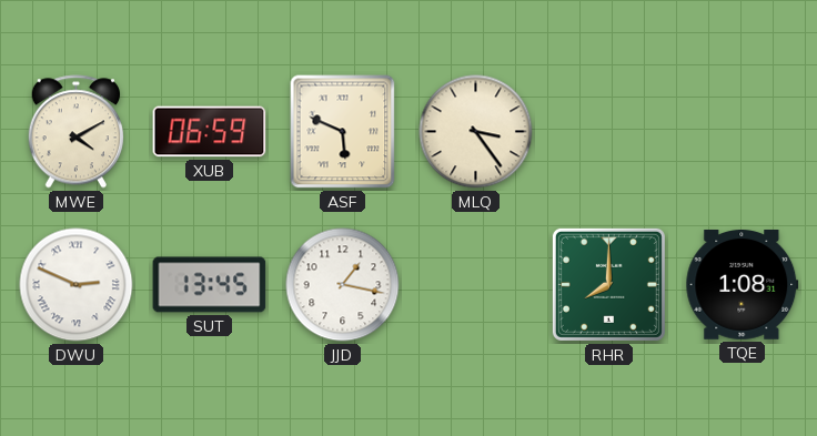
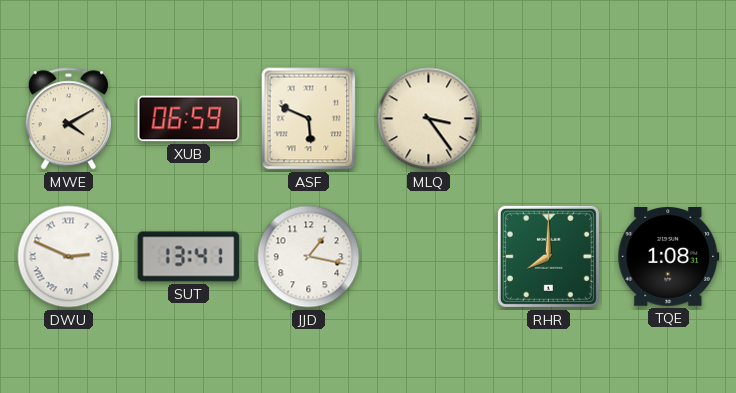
SUT: 13:45 -> 13:41 (189, 257)
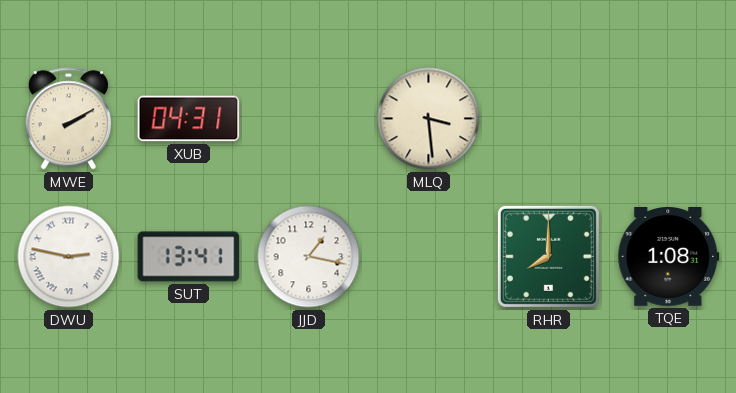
MWE: 4:10 -> 2:10 (68, 119)
XUB: 06:59 -> 04:31 (189, 119)
ASF: 5:49 -> none (309, 119)
MLQ: 3:24 -> 3:29 (429, 119)
DWU: 2:49 -> 2:47 (69, 257)
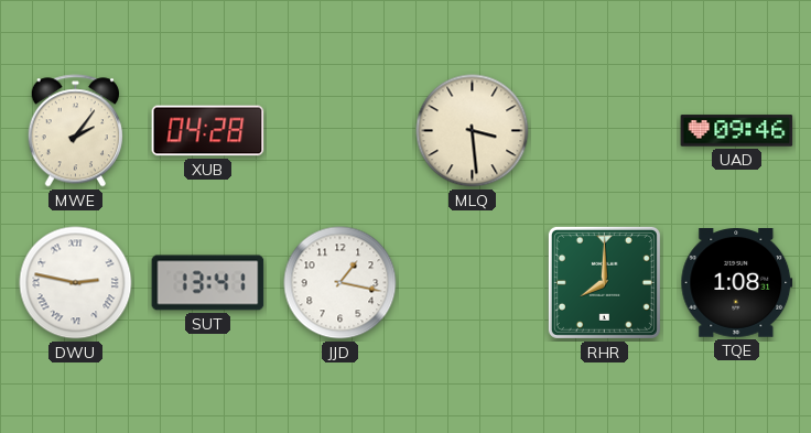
MWE: 2:10 -> 2:06 (75, 131)
XUB: 04:31 -> 04:28 (208, 131)
UAD: none -> 09:46 (737, 131)
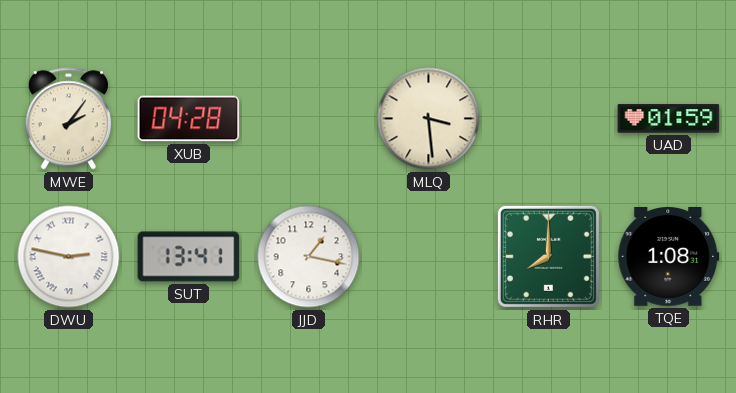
UAD: 09:46 -> 01:59 (669, 119)
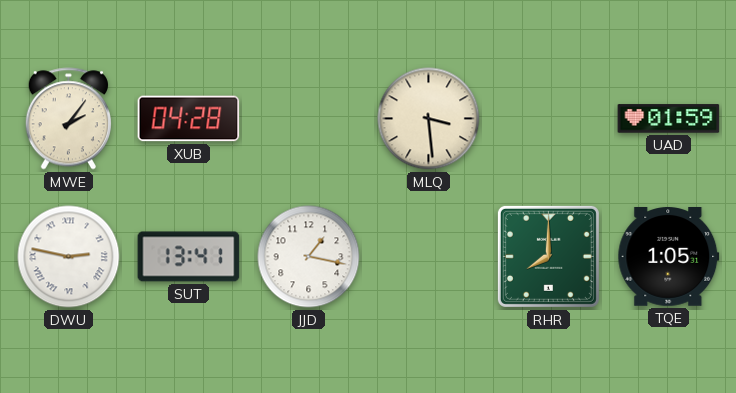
TQE: 1:08 -> 1:05 (669, 257)
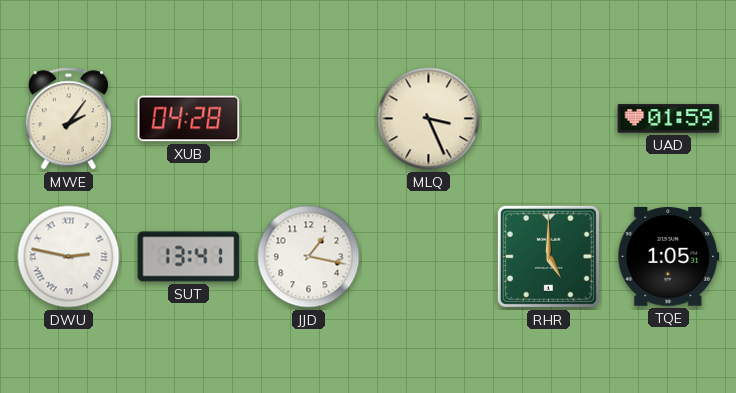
MLQ: 3:29 -> 3:26 (429, 119)
RHR: 8:00 -> 5:00 (548, 256)
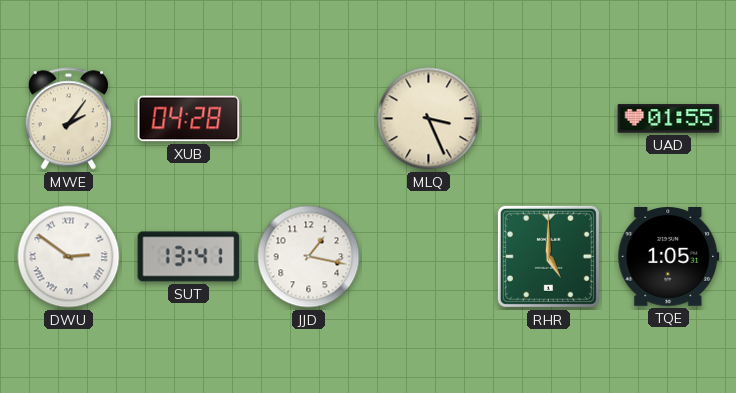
UAD: 01:59 -> 01:55 (669, 119)
DWU: 2:47 -> 2:51 (69, 257)
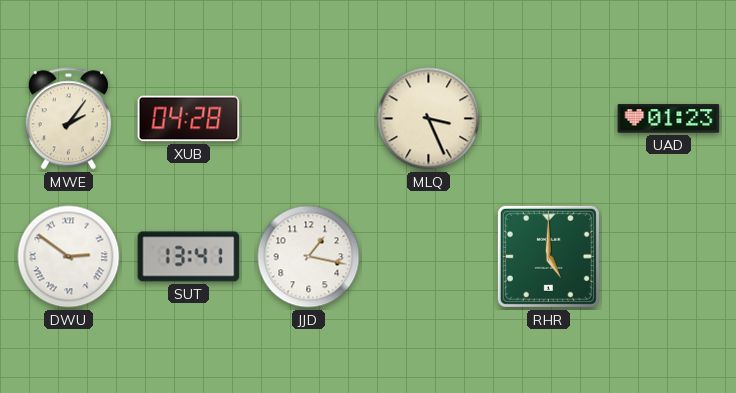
UAD: 01:55 -> 01:23 (669, 119)
TQE: 1:05 -> none (669, 257)
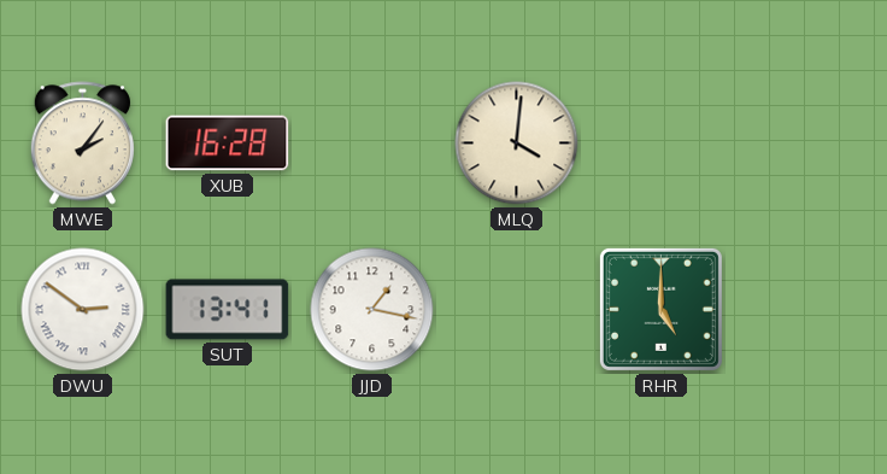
XUB: 04:28 -> 16:28 (228, 144)
MLQ: 3:26 -> 4:01 (517, 144)
UAD: 01:23 -> none (669, 119)
